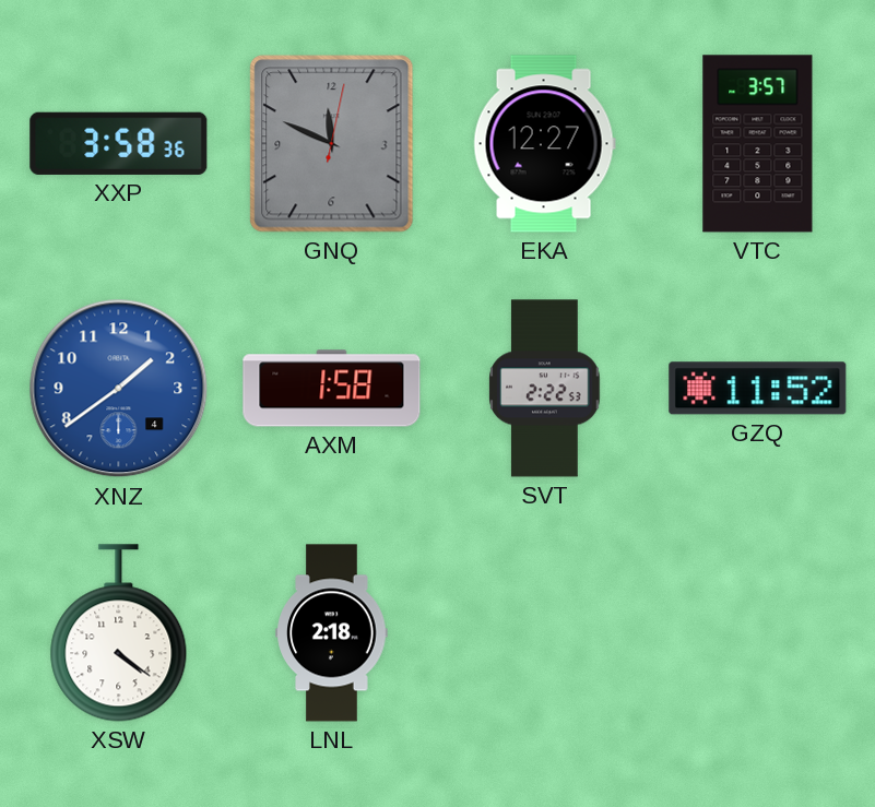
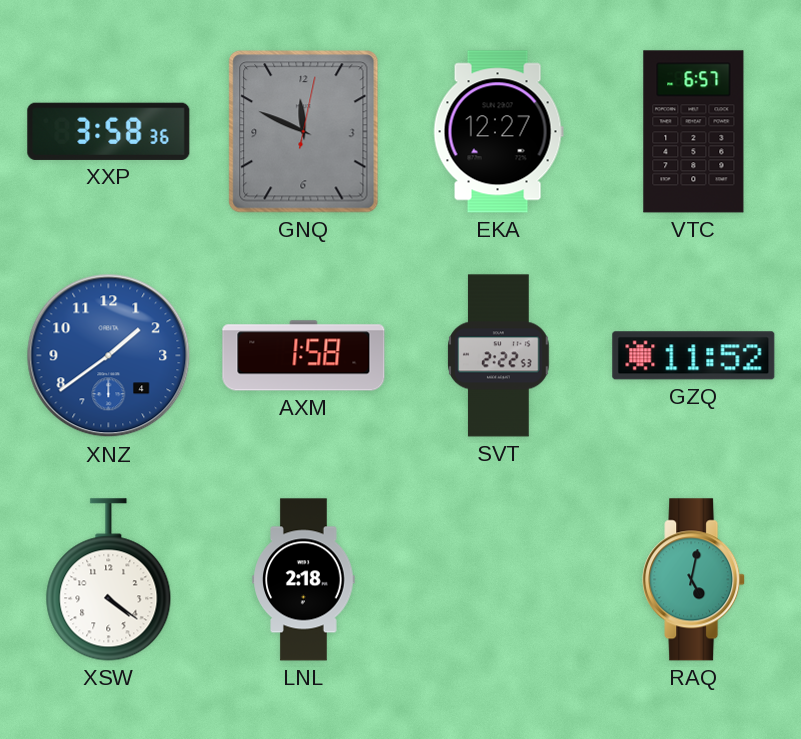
VTC: 3:57 -> 6:57 (694, 132)
RAQ: none -> 5:02 (694, 580)
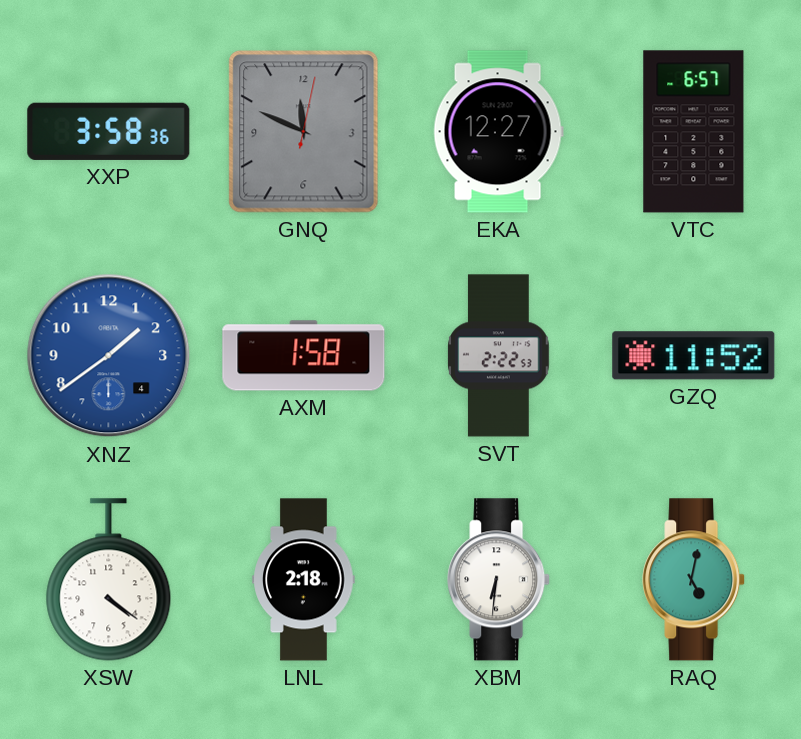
XBM: none -> 6:31 (499, 580)
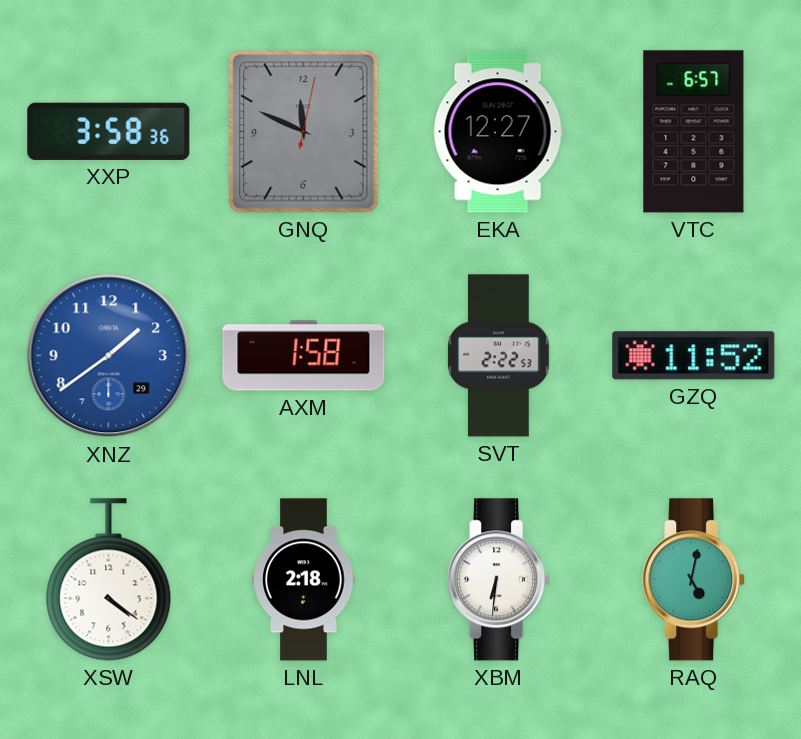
XNZ date: 4 -> 29 (109, 356)
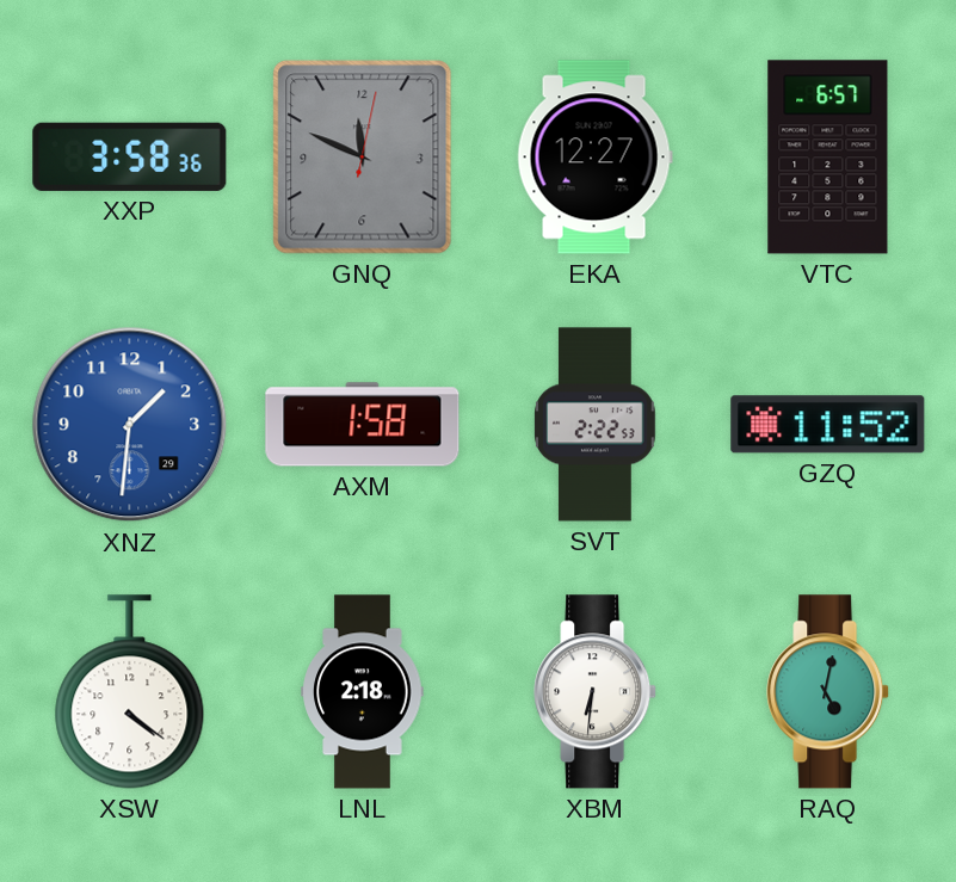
XNZ: 1:39 -> 1:31 (130, 425)
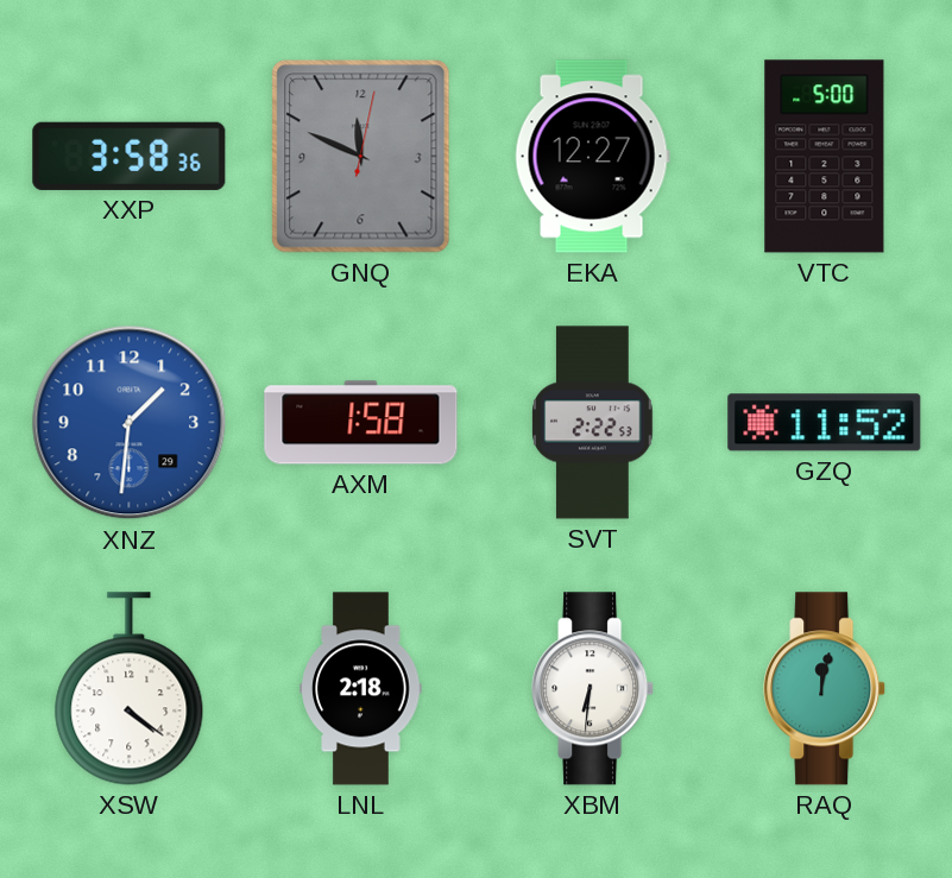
VTC: 6:57 -> 5:00 (825, 157)
RAQ: 5:02 -> 12:02 (825, 689)
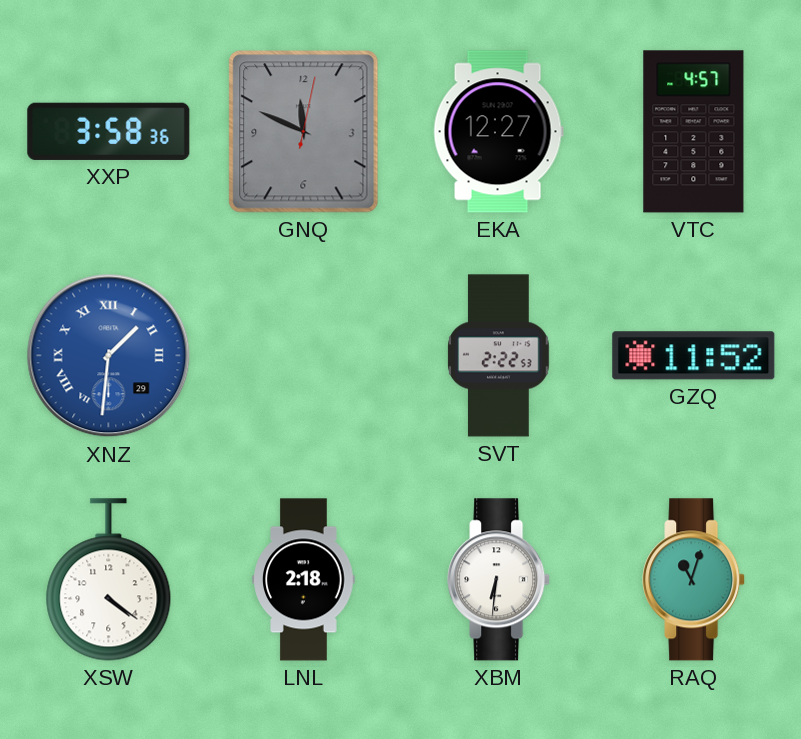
VTC: 5:00 -> 4:57 (694, 132)
XNZ numerals: Arabic -> Roman (109, 356)
AXM: 1:58 -> none (361, 423)
RAQ: 12:02 -> 11:03 (694, 580)
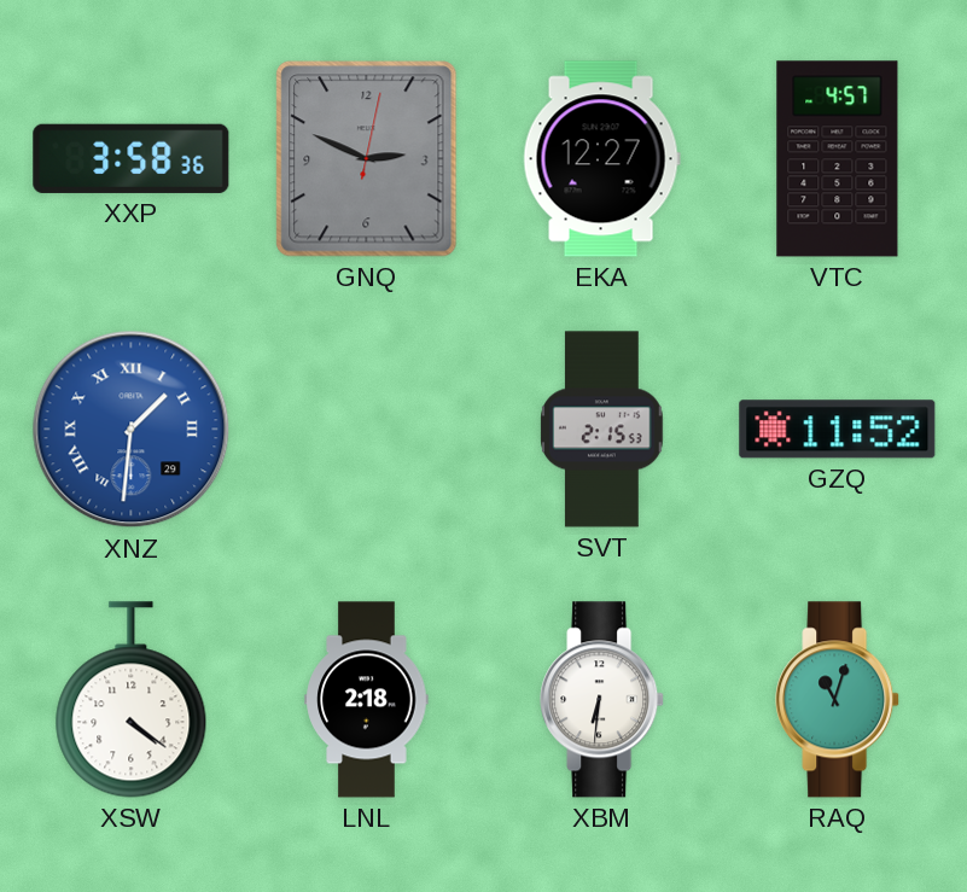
GNQ: 11:49 -> 2:49 (367, 159)
SVT: 2:22 -> 2:15 (602, 430)
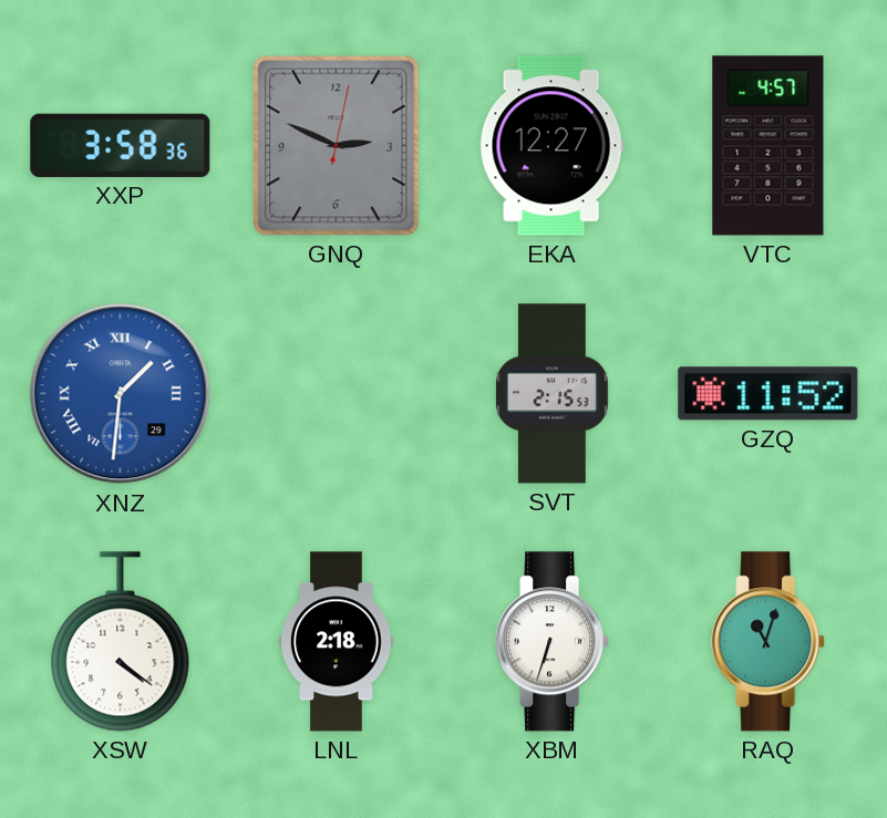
XBM: 6:31 -> 6:33 (553, 642)
